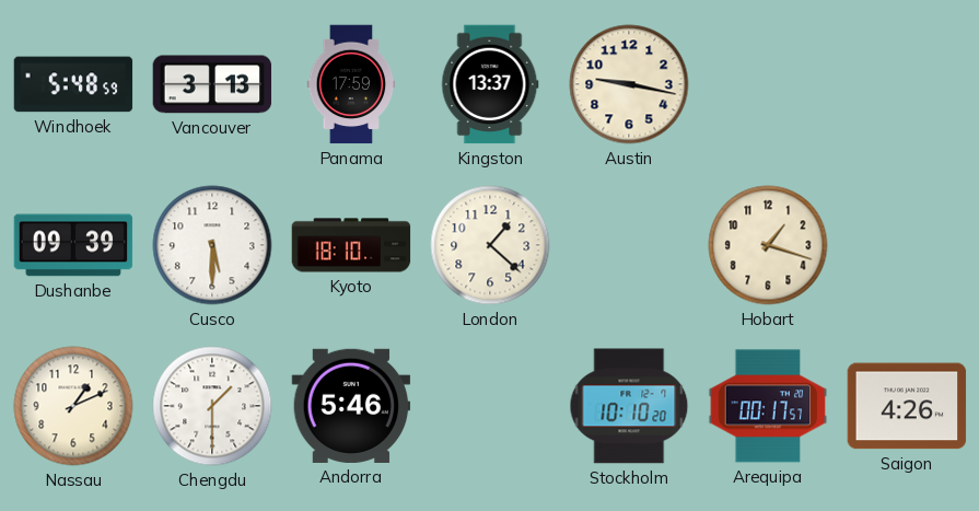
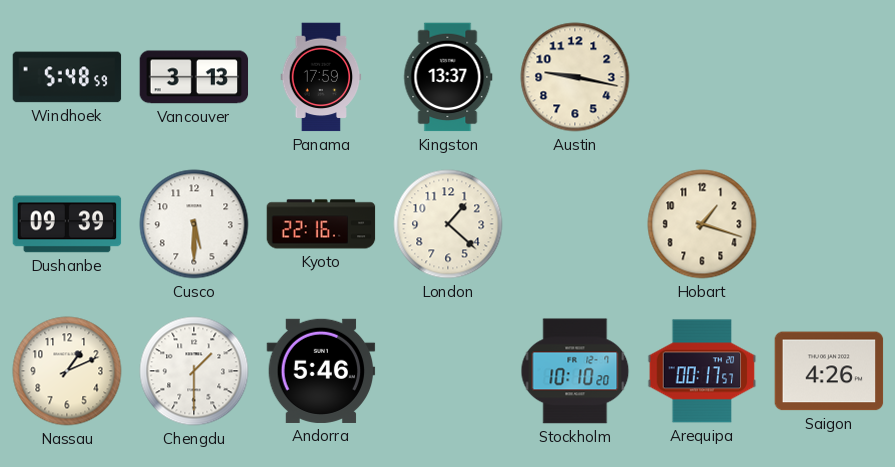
Kyoto: 18:10 -> 22:16 (321, 224)
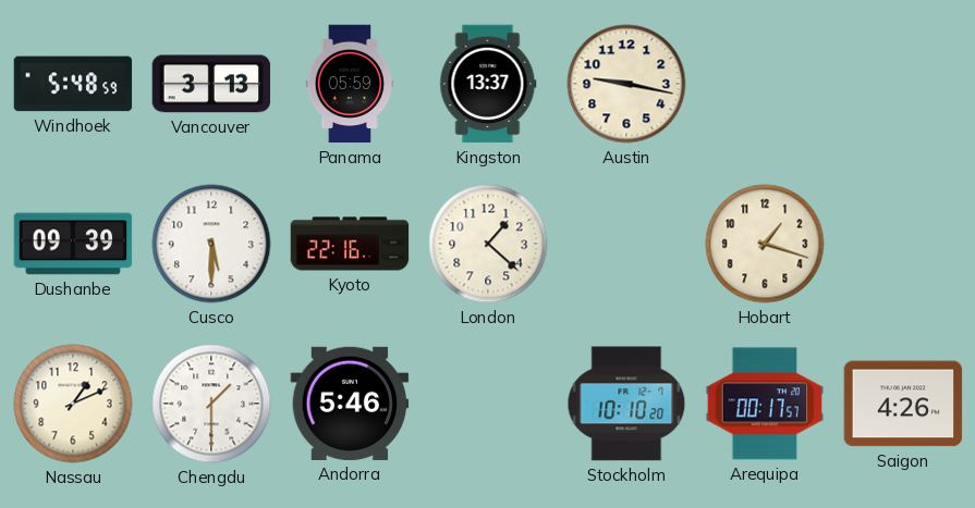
Panama: 17:59 -> 05:59 (350, 84)
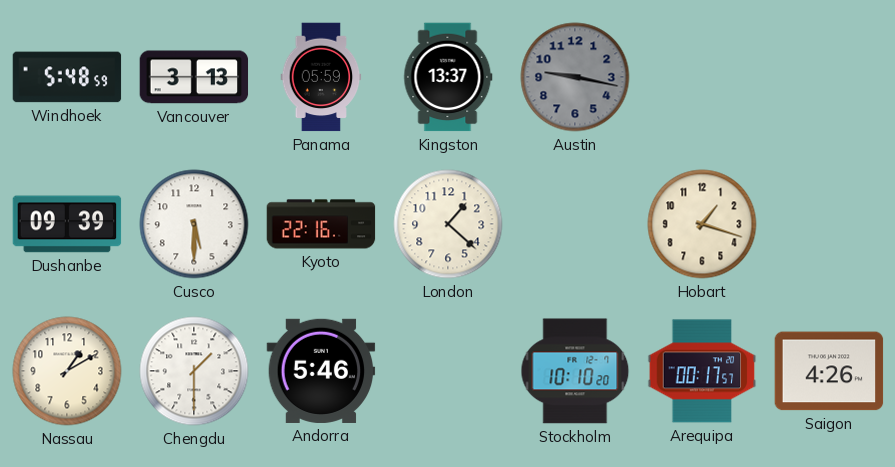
Austin dial: cream -> grey (575, 77)
Nassau: 1:11 -> 1:10 (67, 371)
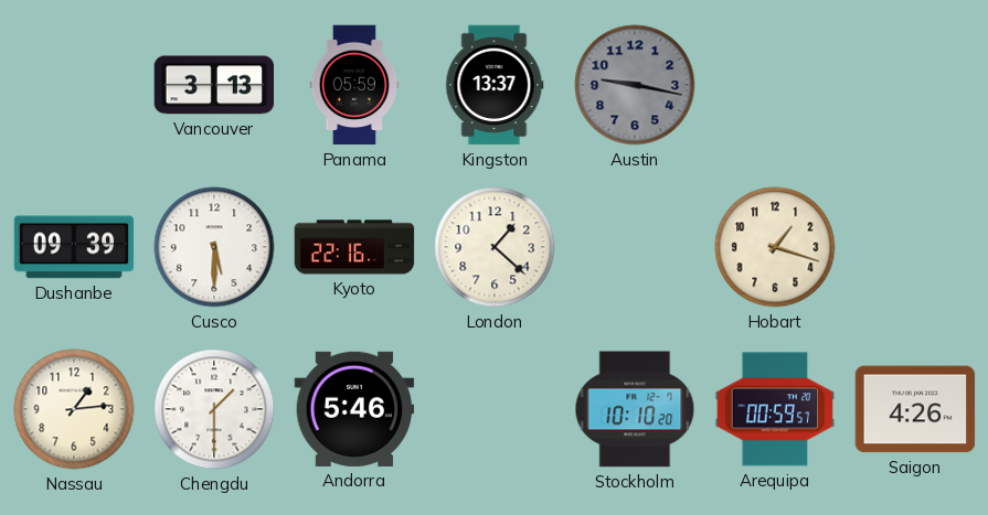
Windhoek: 5:48 -> none (67, 77)
Nassau: 1:10 -> 1:14 (74, 409)
Arequipa: 00:17 -> 00:59 (775, 409)
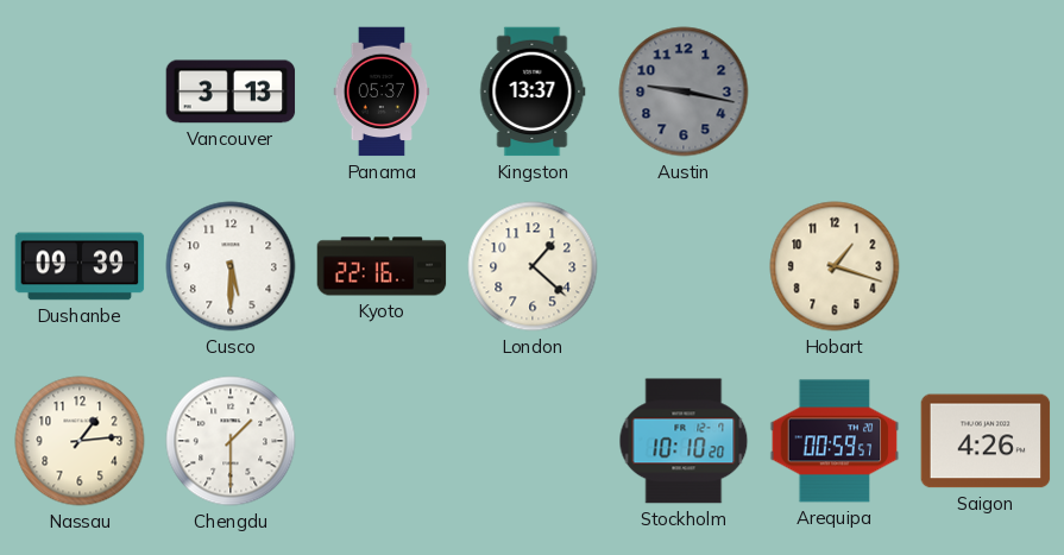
Panama: 05:59 -> 05:37 (382, 92)
Andorra: 5:46 -> none (354, 409)
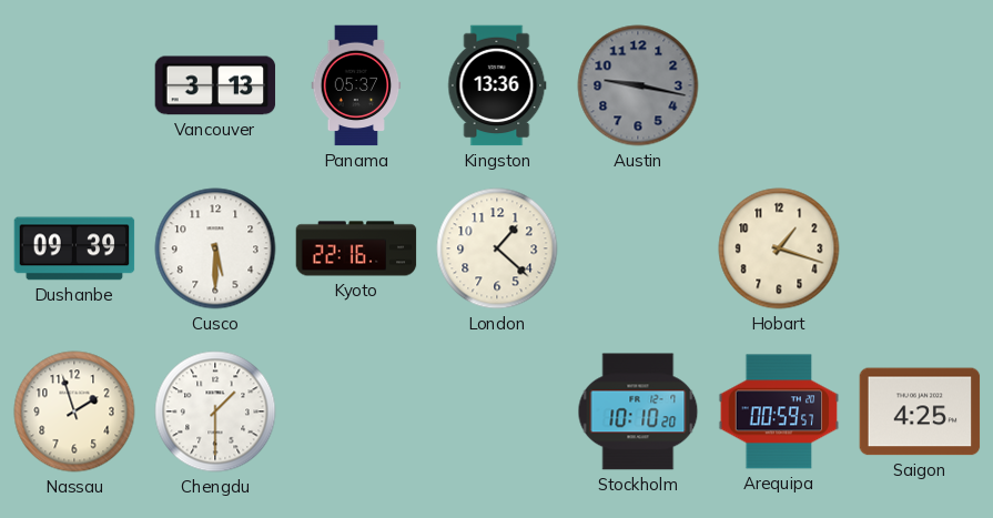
Kingston: 13:37 -> 13:36 (497, 85)
Nassau: 1:14 -> 1:57 (74, 412)
Saigon: 4:26 -> 4:25 (920, 412)
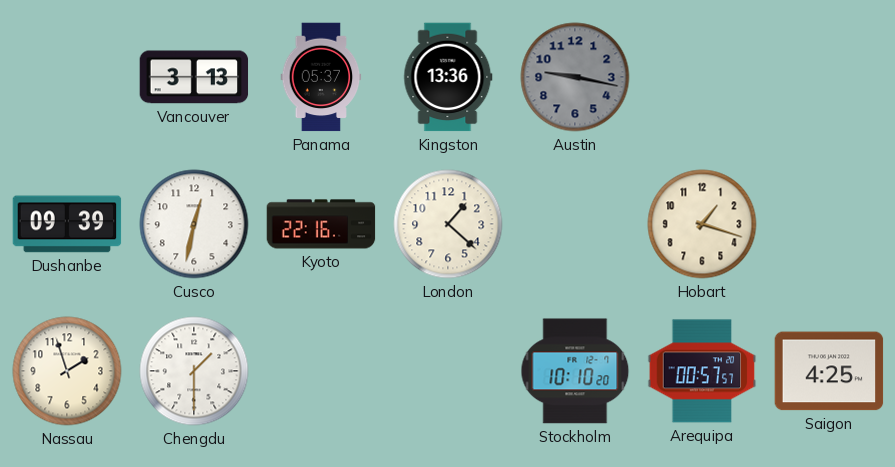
Cusco: 5:30 -> 12:32 (194, 224)
Arequipa: 00:59 -> 00:57 (702, 371)
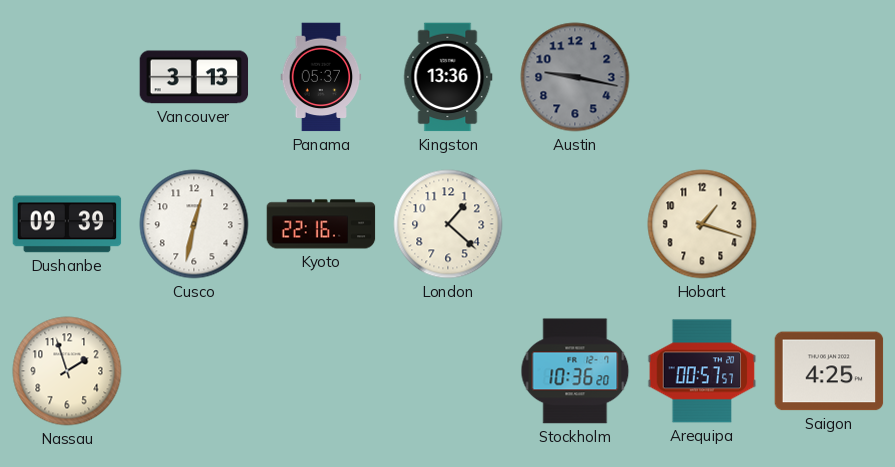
Chengdu: 1:30 -> none (194, 371)
Stockholm: 10:10 -> 10:36 (575, 371)
